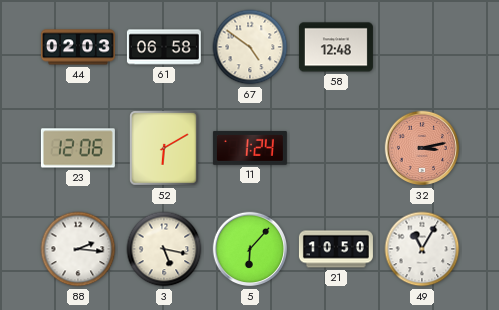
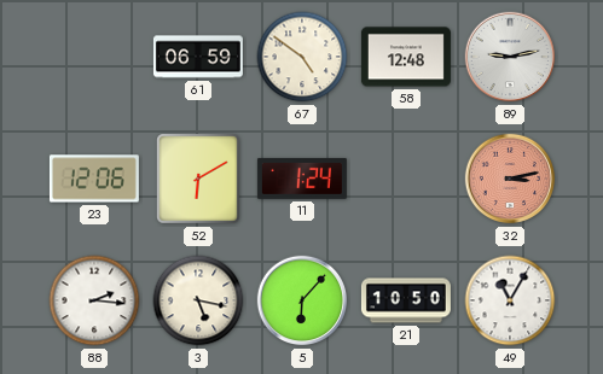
44: 02:03 -> none (78, 47)
61: 06:58 -> 06:59 (198, 57)
89: none -> 9:13 (510, 57)
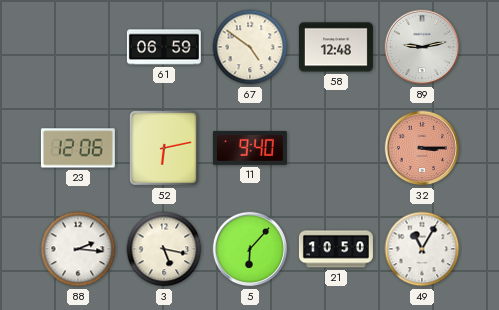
52: 6:10 -> 6:13 (165, 148)
11: 1:24 -> 9:40 (250, 148)
32: 3:13 -> 3:15 (422, 148)
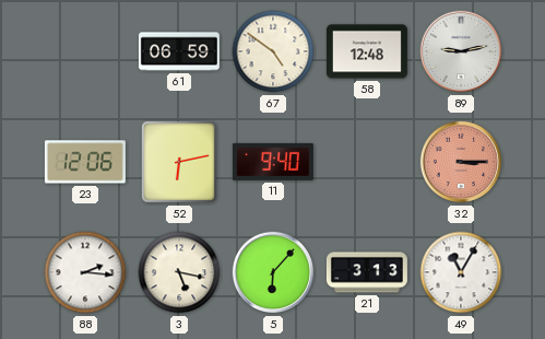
21: 10:50 -> 3:13 (367, 272)
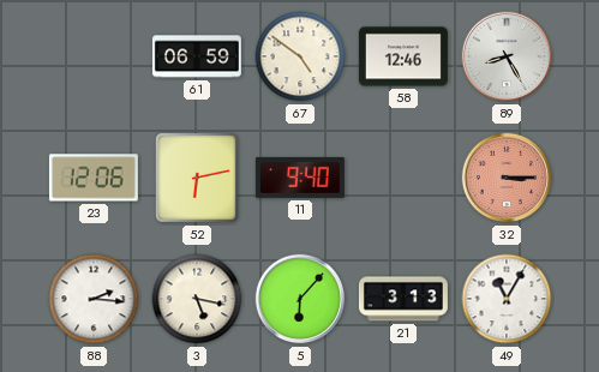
58: 12:48 -> 12:46 (403, 56)
89: 9:13 -> 8:25 (507, 56)
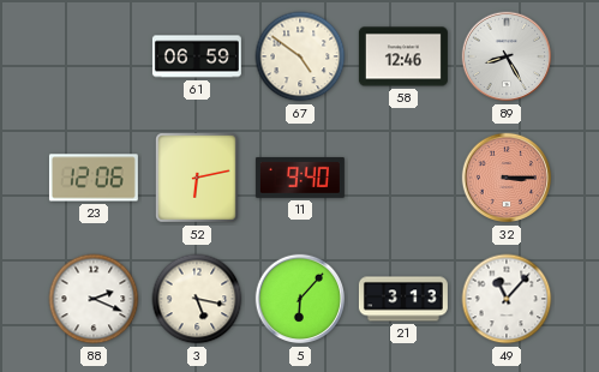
88: 2:16 -> 2:19 (94, 299)
49: 11:05 -> 11:07 (507, 299)
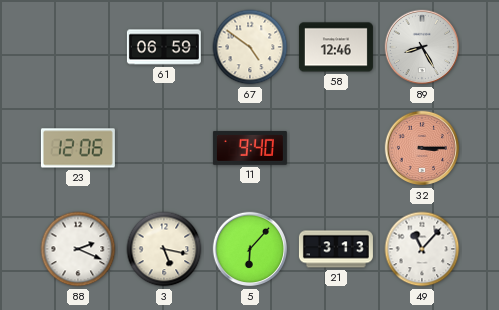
52: 6:13 -> none (198, 178)
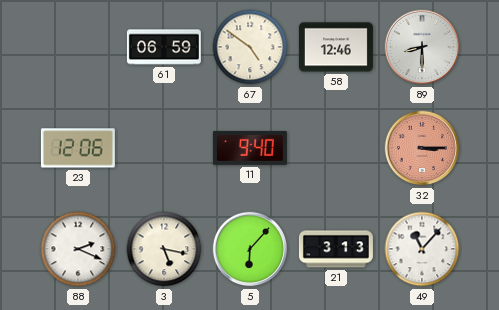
89: 8:25 -> 8:30 (422, 47)
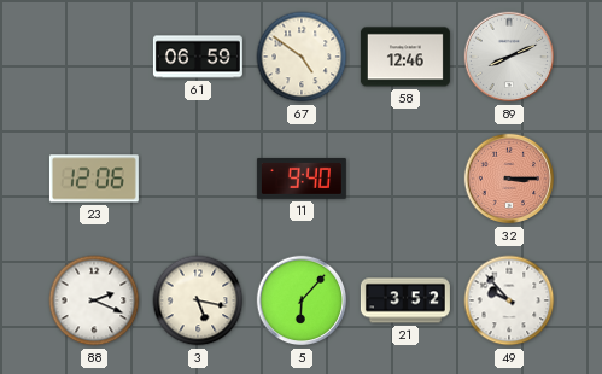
89: 8:30 -> 8:11 (509, 57)
21: 3:13 -> 3:52 (405, 300)
49: 11:07 -> 9:53 (509, 300)
